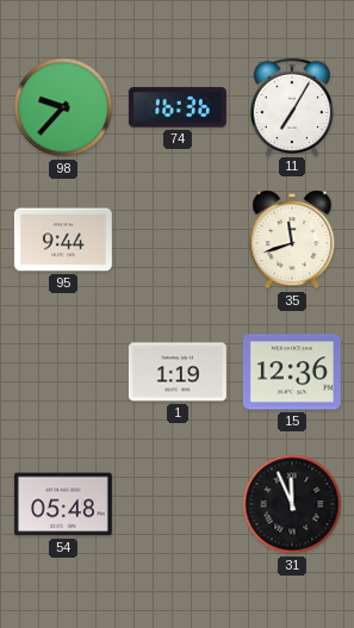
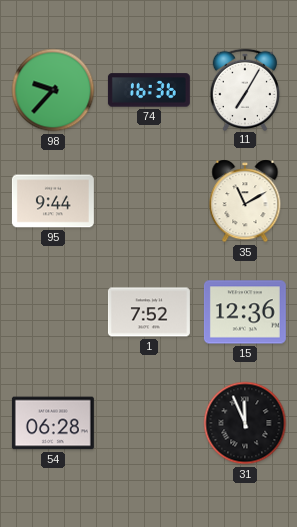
35: 11:42 -> 11:10 (245, 201)
1: 1:19 -> 7:52 (149, 312)
54: 05:48 -> 06:28 (53, 423)
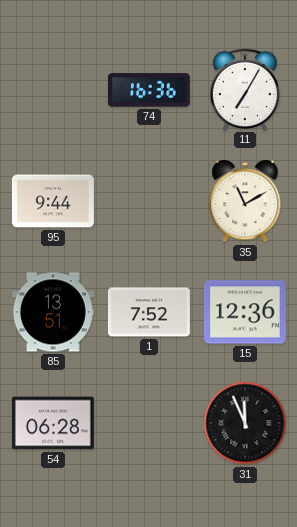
98: 9:37 -> none (53, 90)
85: none -> 13:51 (53, 312)
